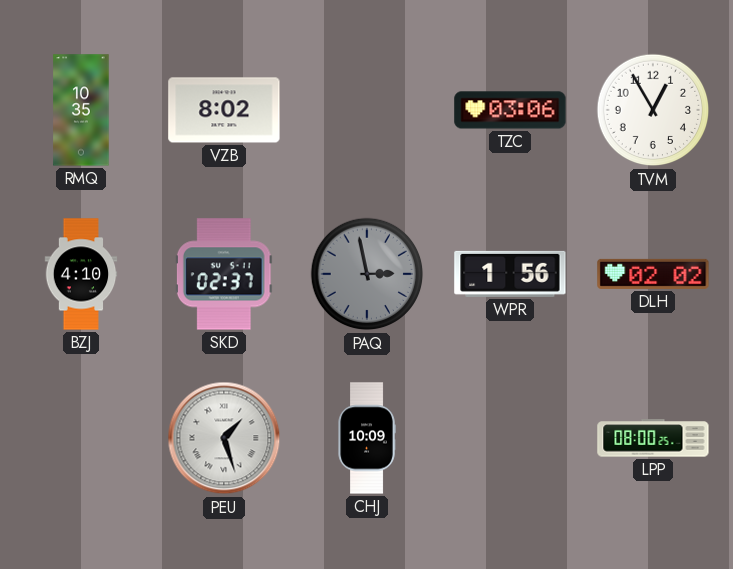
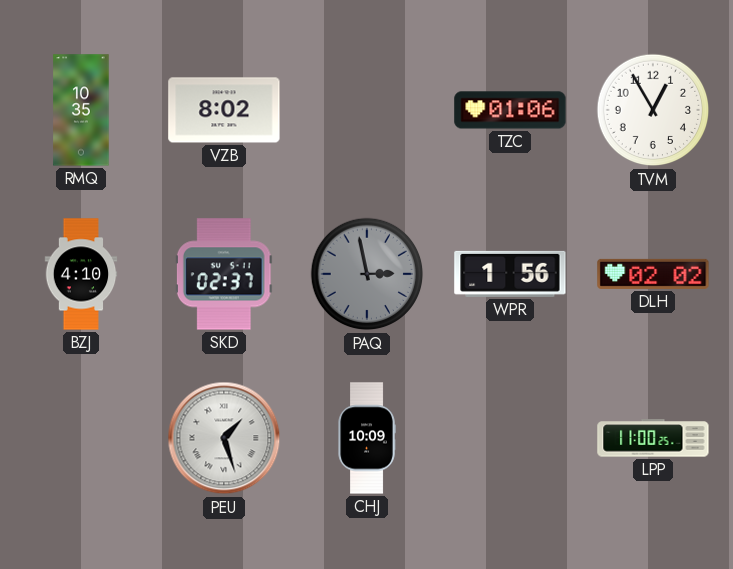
TZC: 03:06 -> 01:06 (510, 110)
LPP: 08:00 -> 11:00 (653, 438)
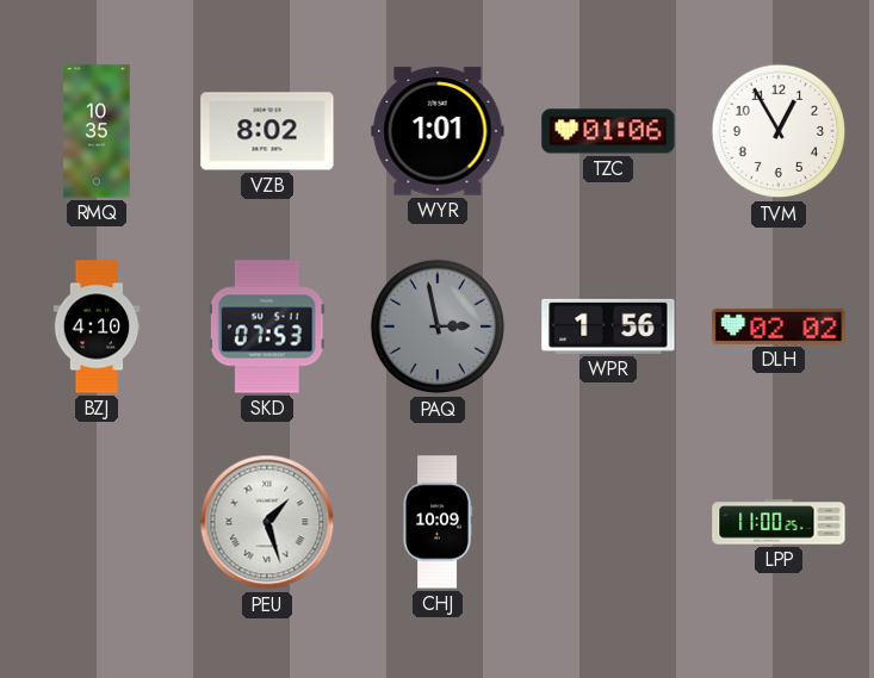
WYR: none -> 1:01 (438, 131)
SKD: 02:37 -> 07:53 (267, 326)
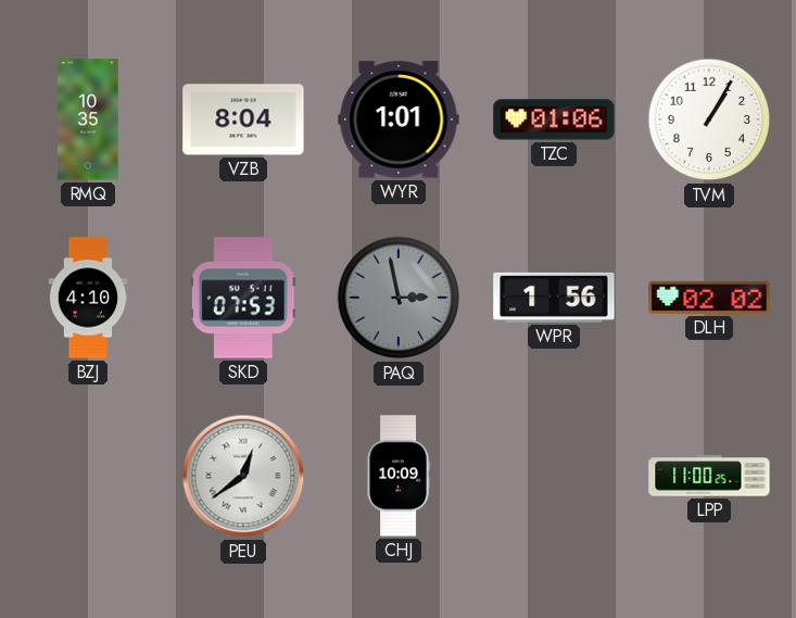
VZB: 8:02 -> 8:04 (243, 119)
TVM: 12:55 -> 1:05 (709, 119)
PEU: 1:27 -> 12:39 (243, 476)
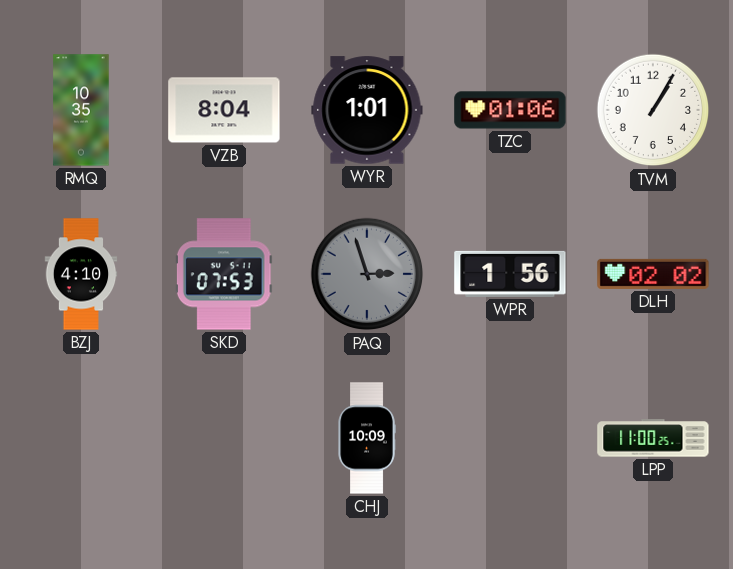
PAQ: 2:58 -> 2:57 (367, 274)
PEU: 12:39 -> none (243, 476)
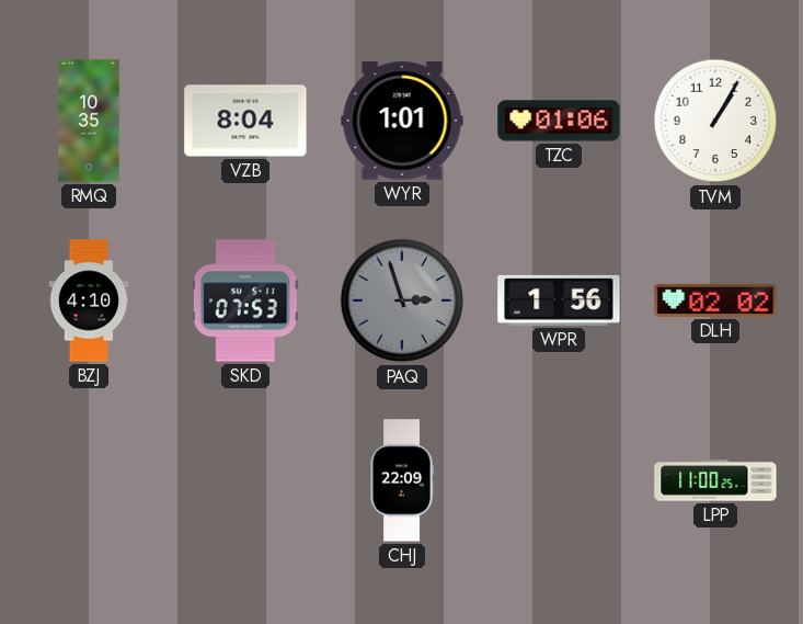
CHJ: 10:09 -> 22:09 (402, 480)
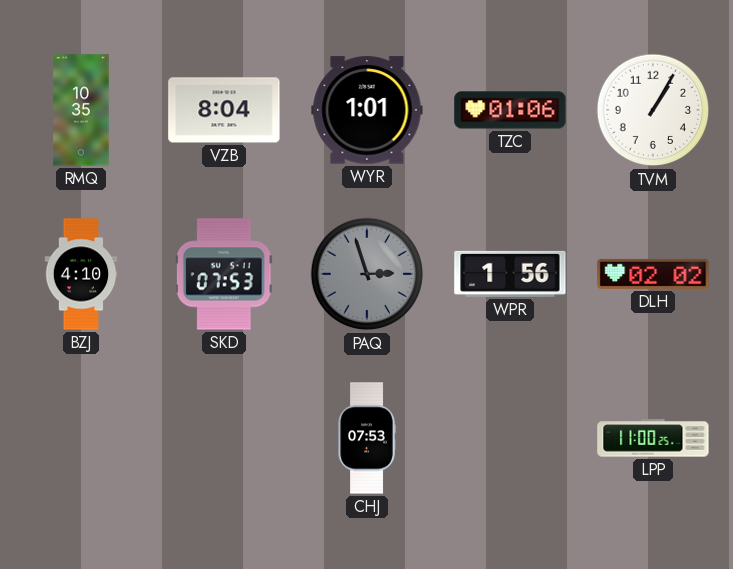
CHJ: 22:09 -> 07:53 (367, 438)
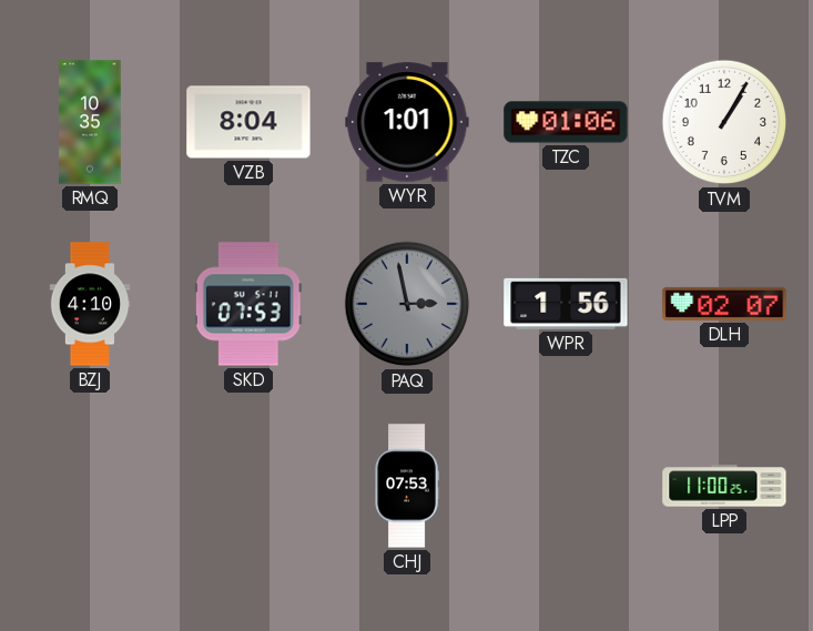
PAQ: 2:57 -> 2:58 (407, 304)
DLH: 02:02 -> 02:07 (724, 304)
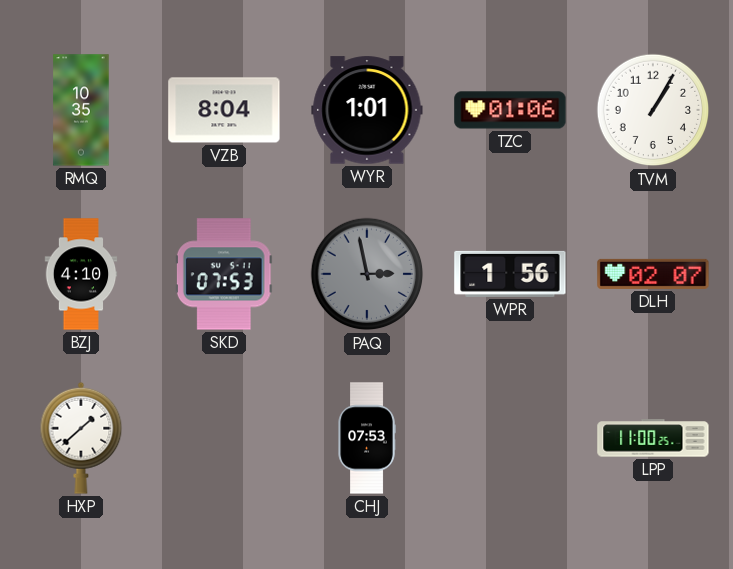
HXP: none -> 1:38 (81, 438)
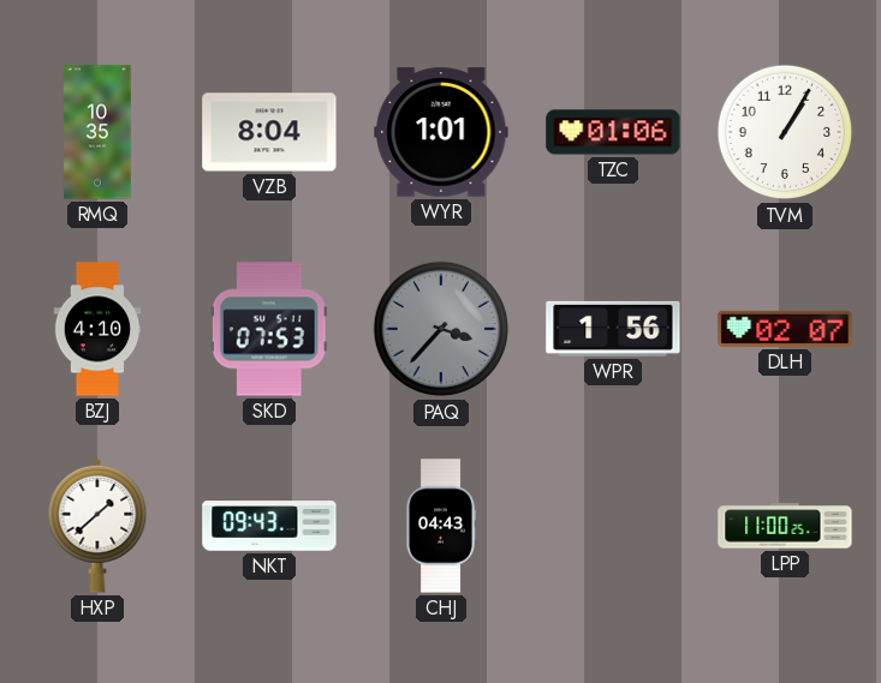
PAQ: 2:58 -> 3:37 (441, 329)
NKT: none -> 09:43 (269, 526)
CHJ: 07:53 -> 04:43 (441, 526)
